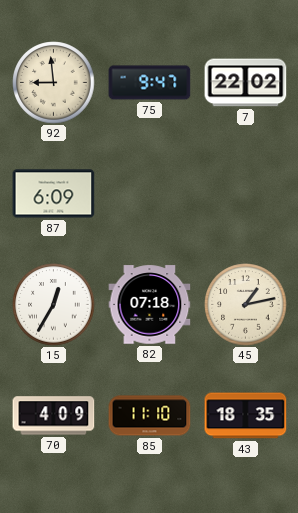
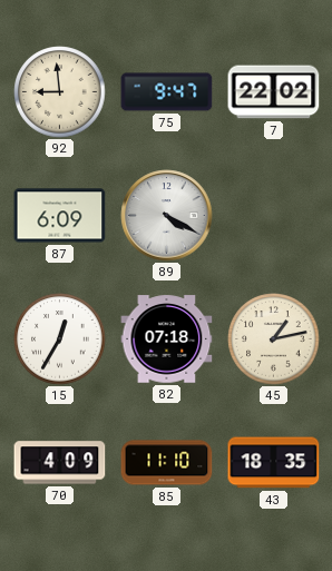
89: none -> 4:20 (167, 216)
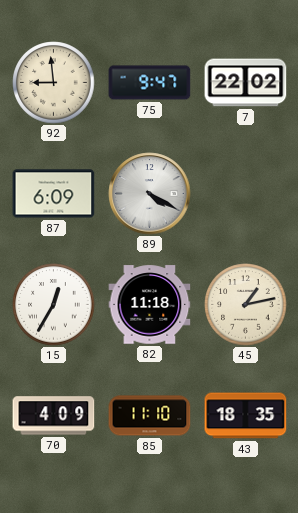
82: 07:18 -> 11:18 (150, 305)
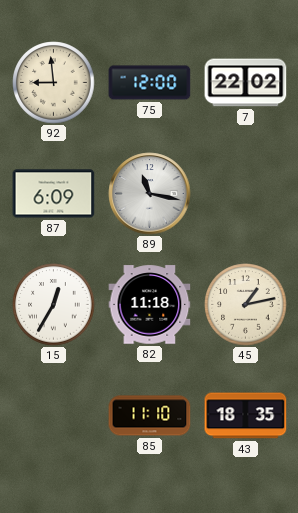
75: 9:47 -> 12:00 (150, 83)
89: 4:20 -> 11:17 (150, 194)
70: 4:09 -> none (54, 416)
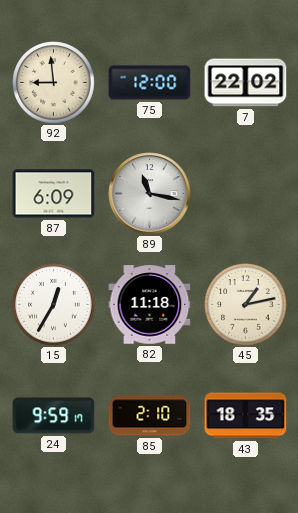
24: none -> 9:59 (54, 416)
85: 11:10 -> 2:10 (150, 416)
